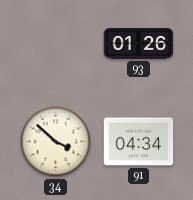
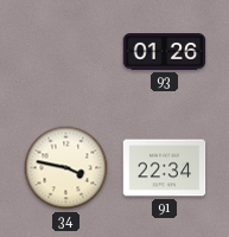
34: 3:52 -> 3:47 (66, 168)
91: 04:34 -> 22:34 (165, 168)
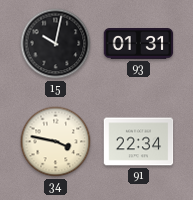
15: none -> 10:02 (56, 44)
93: 01:26 -> 01:31 (139, 44)
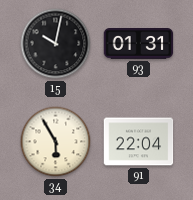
34: 3:47 -> 5:55 (56, 142)
91: 22:34 -> 22:04 (139, 142)
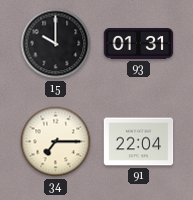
15: 10:02 -> 10:00 (56, 44)
34: 5:55 -> 7:15 (56, 142)
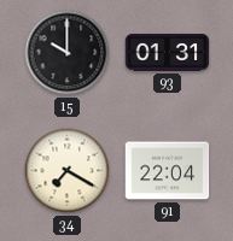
34: 7:15 -> 7:20 (68, 171)
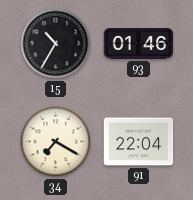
15: 10:00 -> 10:35 (56, 44)
93: 01:31 -> 01:46 (139, 44)
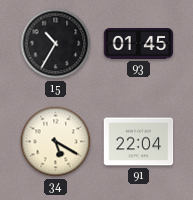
93: 01:46 -> 01:45 (139, 44)
34: 7:20 -> 5:20 (56, 142)
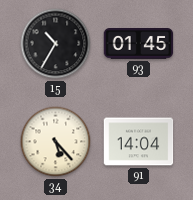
34: 5:20 -> 5:23 (56, 142)
91: 22:04 -> 14:04 (139, 142)
